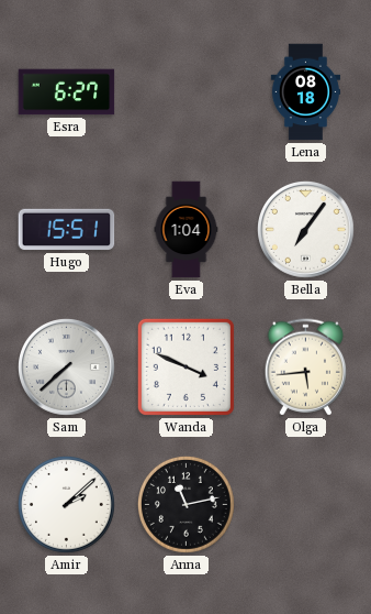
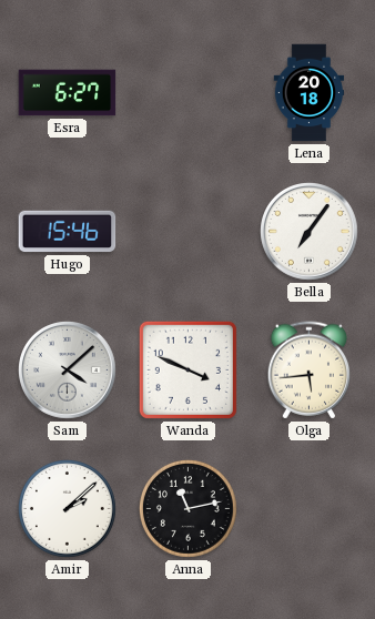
Lena: 08:18 -> 20:18 (310, 93)
Hugo: 15:51 -> 15:46 (68, 232)
Eva: 1:04 -> none (187, 230)
Sam: 7:38 -> 4:08 (68, 371)
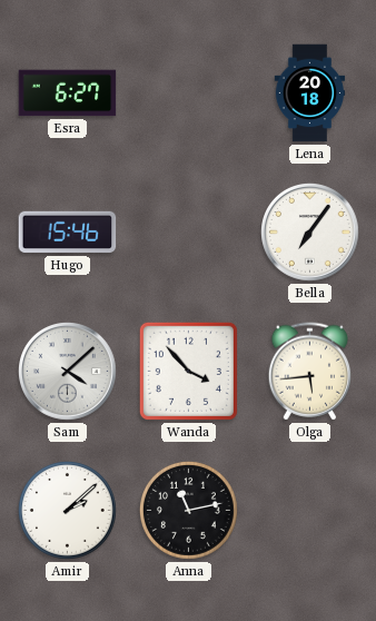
Wanda: 3:49 -> 3:53 (188, 371)
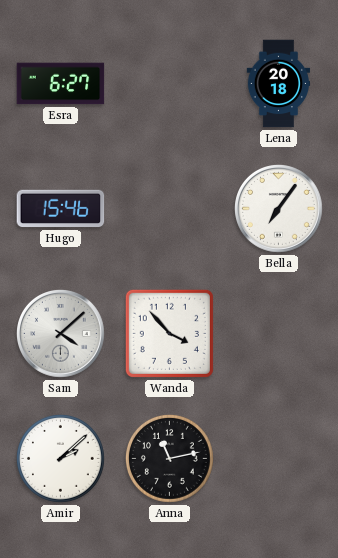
Olga: 5:44 -> none (309, 372)
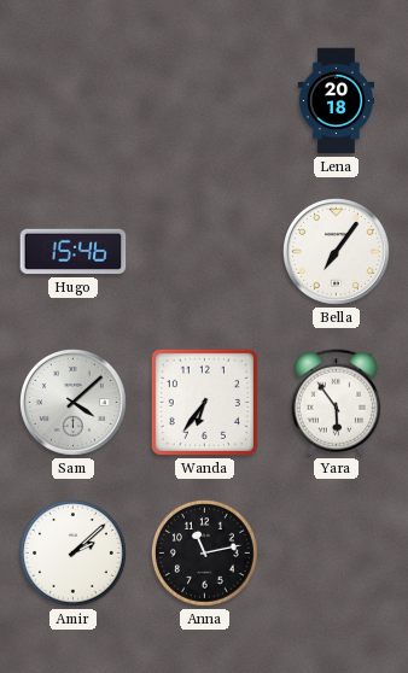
Esra: 6:27 -> none (61, 84)
Wanda: 3:53 -> 6:36 (204, 402)
Yara: none -> 5:54 (336, 403)
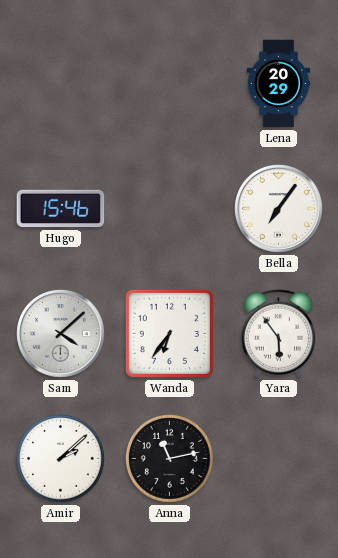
Lena: 20:18 -> 20:29 (279, 84)
